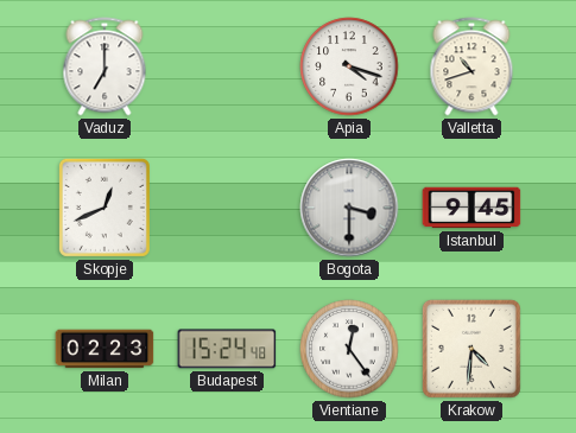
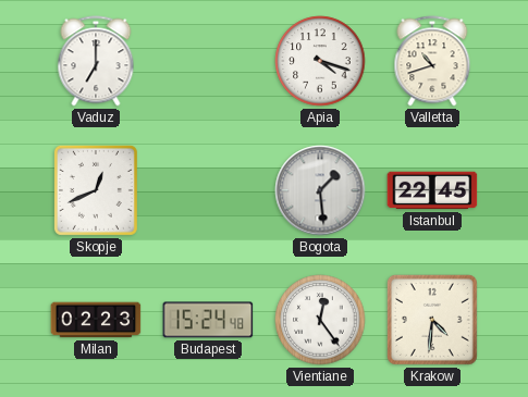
Bogota: 3:30 -> 1:29 (320, 190)
Istanbul: 9:45 -> 22:45 (432, 190)
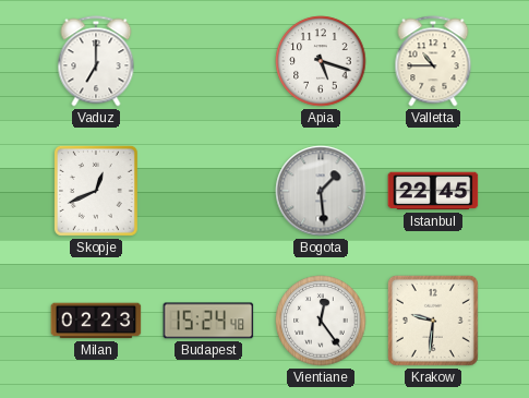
Apia: 4:18 -> 5:18 (321, 61)
Valletta: 10:42 -> 10:45 (433, 61)
Krakow: 4:31 -> 9:31 (433, 321)
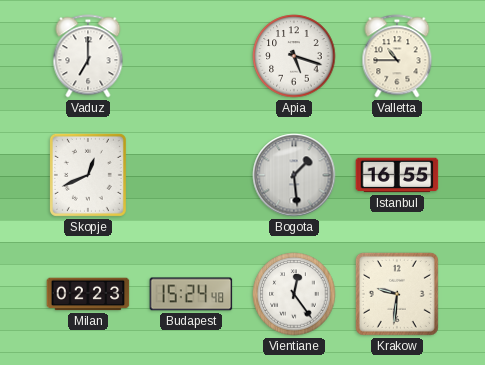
Istanbul: 22:45 -> 16:55 (397, 175)
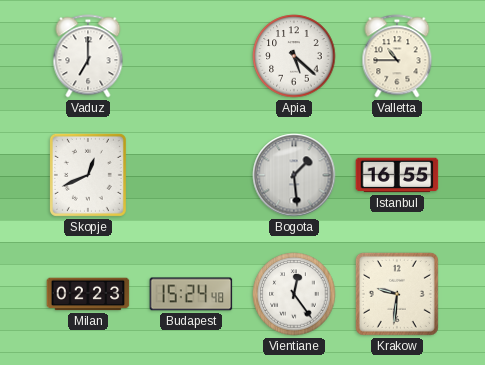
Apia: 5:18 -> 5:22 (294, 56)
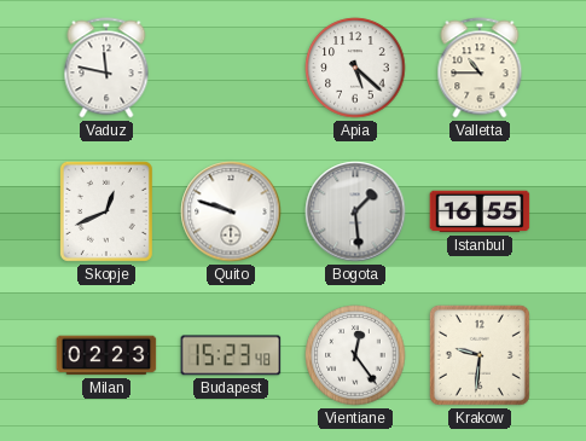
Vaduz: 7:00 -> 11:47 (106, 68)
Quito: none -> 9:48 (231, 211)
Budapest: 15:24 -> 15:23 (231, 355)
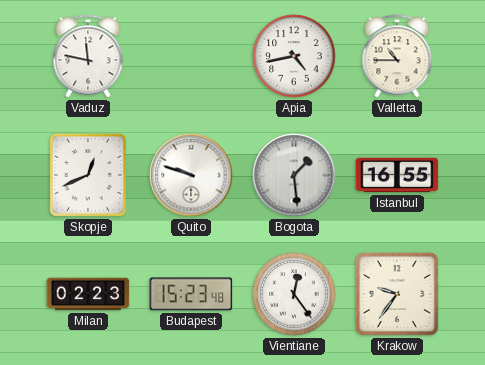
Apia: 5:22 -> 4:43 (294, 56)
Krakow: 9:31 -> 9:36 (397, 294)
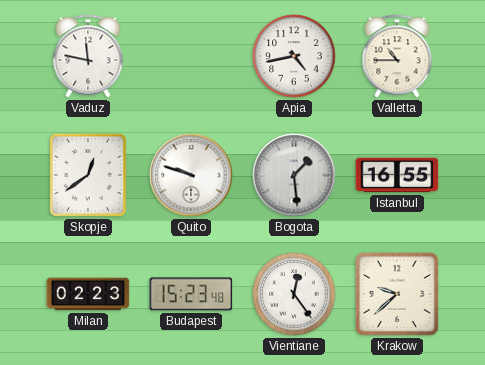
Skopje: 12:41 -> 12:39 (88, 175)
Krakow: 9:36 -> 9:38 (397, 294)
